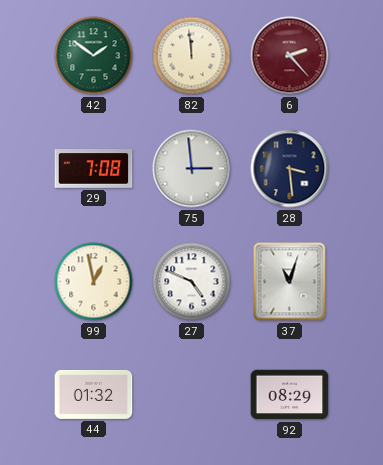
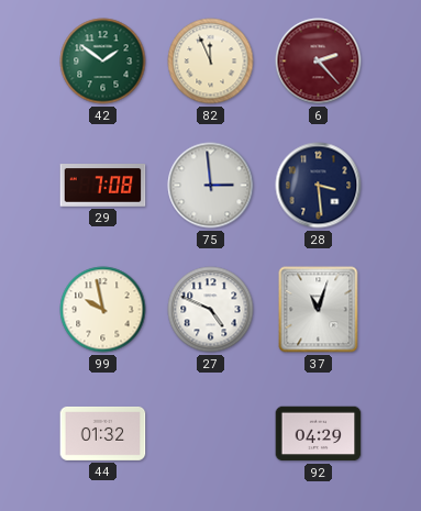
82: 11:59 -> 11:56 (211, 62)
99: 12:58 -> 9:58 (103, 310)
92: 08:29 -> 04:29 (319, 434)
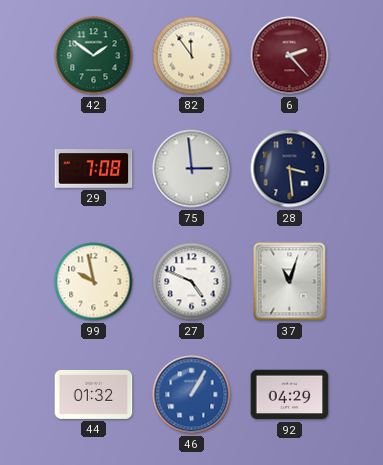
82: 11:56 -> 11:54 (192, 56)
46: none -> 1:05 (192, 395)
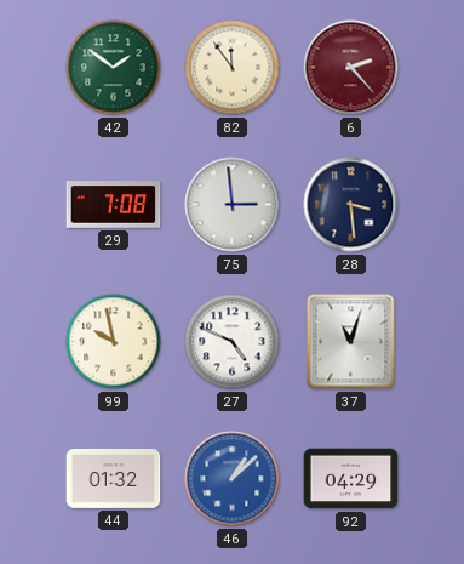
46: 1:05 -> 1:08 (233, 479)
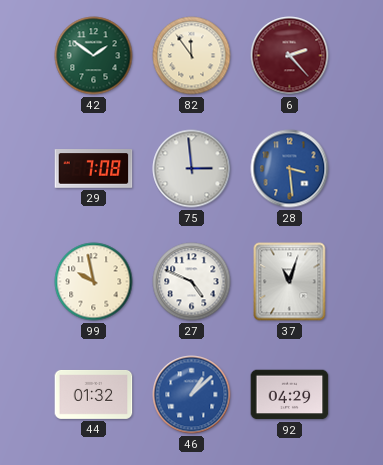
28 dial: navy -> blue (290, 169)
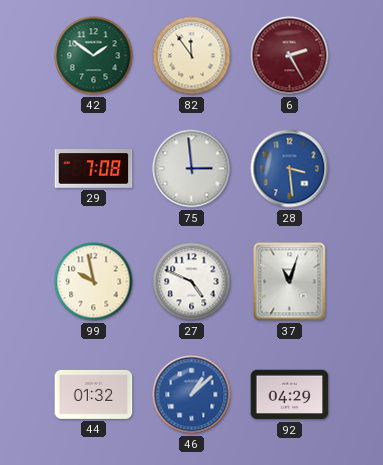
6: 2:23 -> 2:25 (290, 56)
